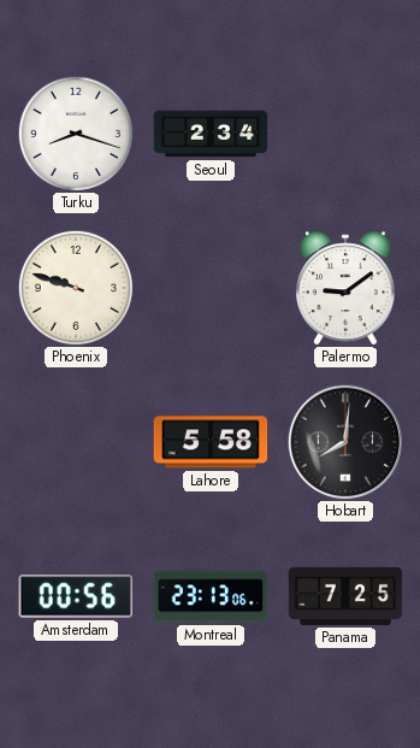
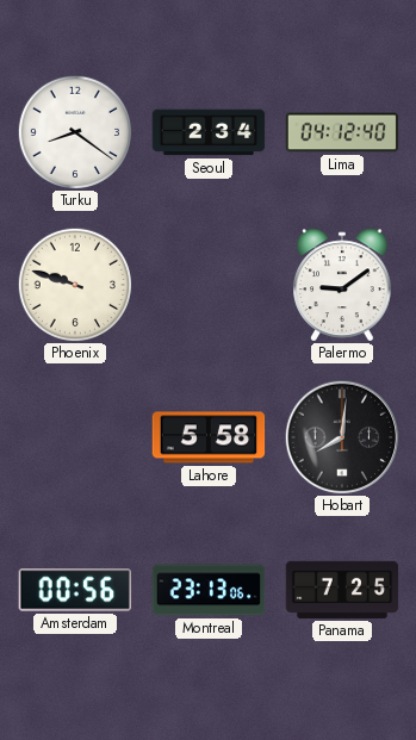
Turku: 8:18 -> 8:21 (74, 131)
Lima: none -> 04:12 (342, 132)
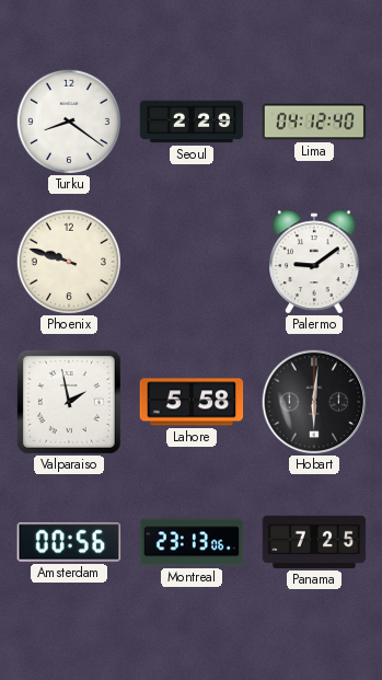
Seoul: 2:34 -> 2:29 (192, 122)
Valparaiso: none -> 1:58 (69, 402)
Hobart: 8:01 -> 6:01 (314, 402)
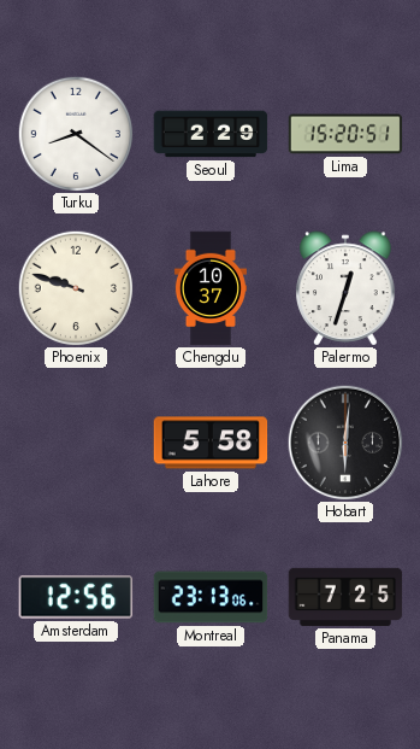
Lima: 04:12 -> 15:20 (345, 134)
Chengdu: none -> 10:37 (211, 288)
Palermo: 9:09 -> 12:33 (345, 288)
Valparaiso: 1:58 -> none (69, 402)
Amsterdam: 00:56 -> 12:56 (76, 597)
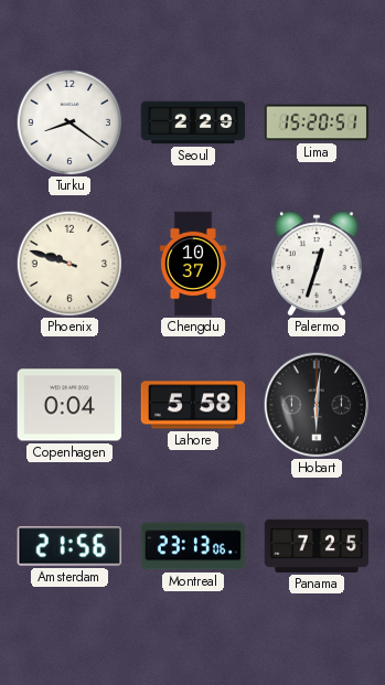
Copenhagen: none -> 0:04 (69, 405)
Amsterdam: 12:56 -> 21:56 (69, 546)
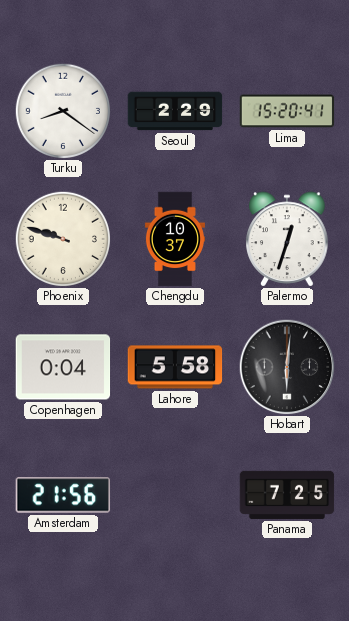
Lima: 15:20:51 -> 15:20:41 (287, 111)
Montreal: 23:13 -> none (193, 546)
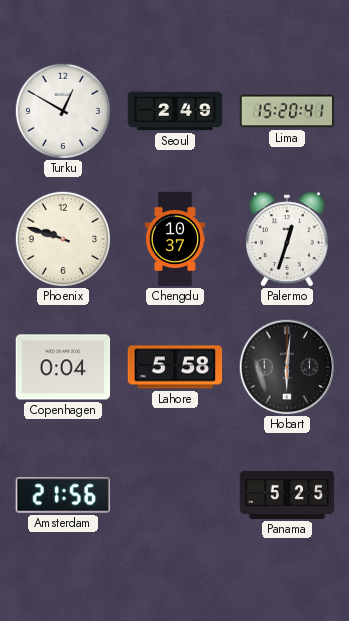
Turku: 8:21 -> 12:50 (62, 110)
Seoul: 2:29 -> 2:49 (175, 111)
Panama: 7:25 -> 5:25 (287, 495)
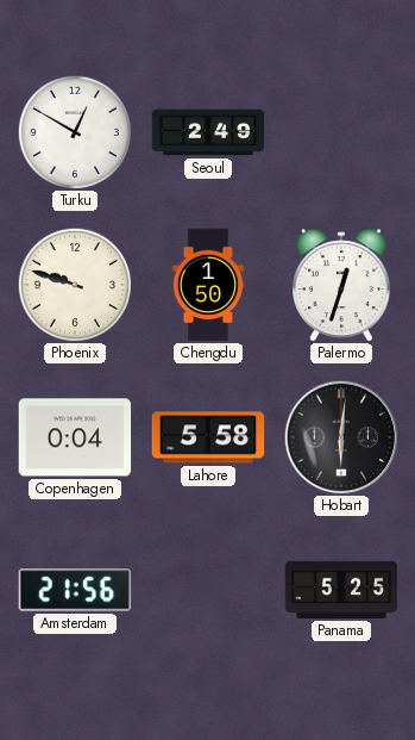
Lima: 15:20 -> none (287, 111)
Chengdu: 10:37 -> 1:50 (208, 285)
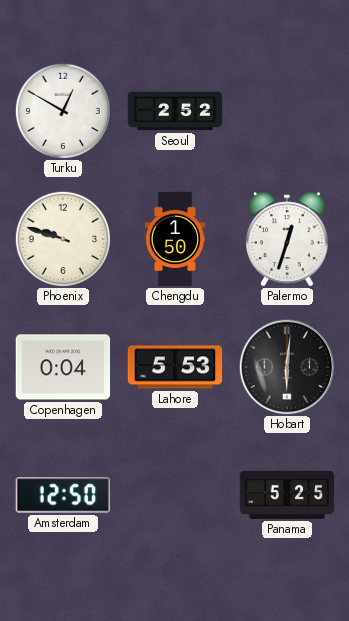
Seoul: 2:49 -> 2:52 (175, 111)
Lahore: 5:58 -> 5:53 (175, 367)
Amsterdam: 21:56 -> 12:50 (63, 495)
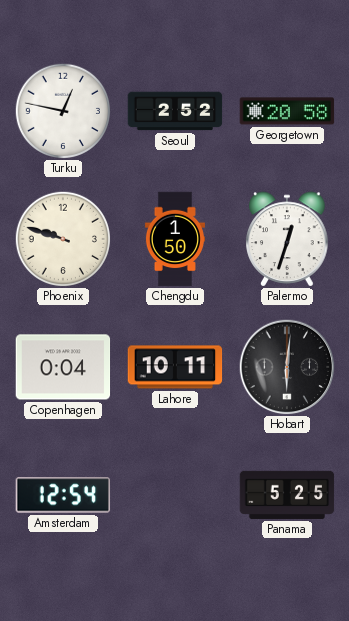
Turku: 12:50 -> 12:47 (62, 110)
Georgetown: none -> 20:58 (287, 111)
Lahore: 5:53 -> 10:11 (175, 367)
Amsterdam: 12:50 -> 12:54 (63, 495)
